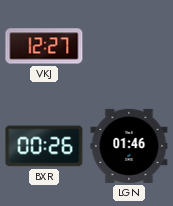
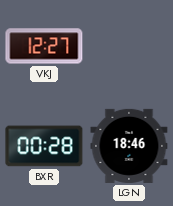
BXR: 00:26 -> 00:28 (44, 146)
LGN: 01:46 -> 18:46 (129, 146)
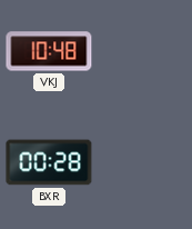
VKJ: 12:27 -> 10:48 (49, 51)
LGN: 18:46 -> none (129, 146)
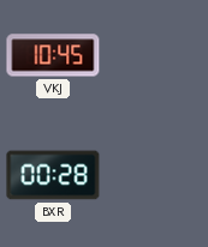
VKJ: 10:48 -> 10:45 (53, 55)
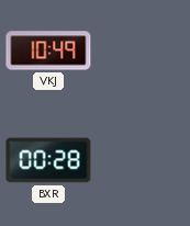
VKJ: 10:45 -> 10:49 (48, 50)
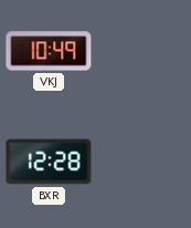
BXR: 00:28 -> 12:28 (49, 162)
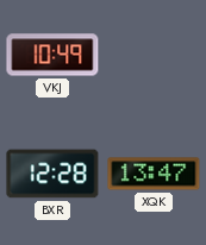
XQK: none -> 13:47 (154, 174)
